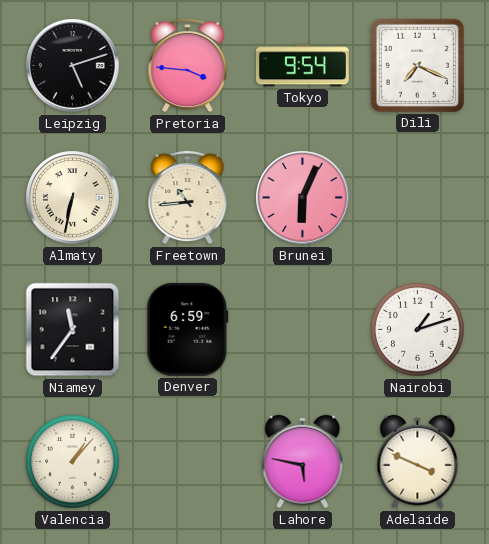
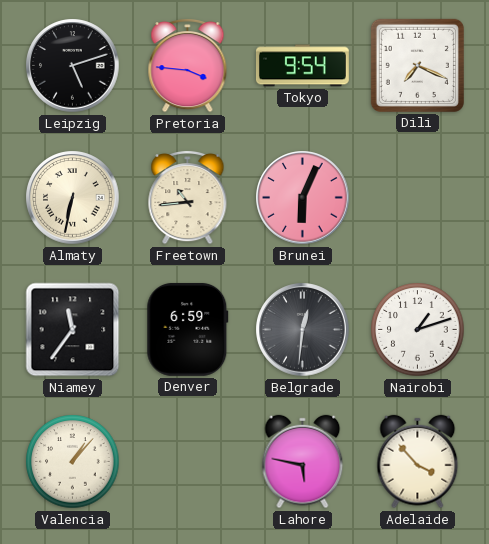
Belgrade: none -> 12:31 (303, 330)
Adelaide: 3:49 -> 3:53 (418, 462)
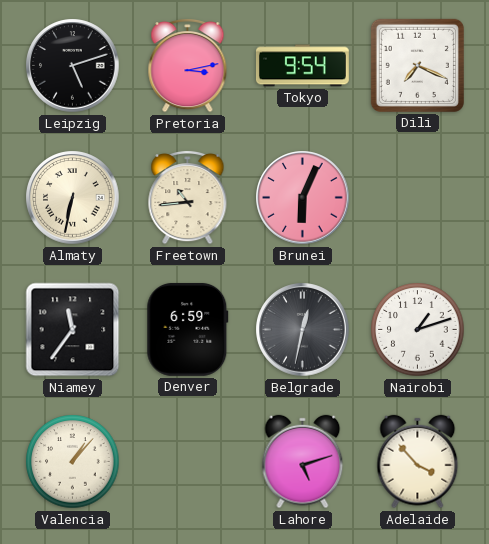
Pretoria: 3:46 -> 3:13 (188, 65)
Belgrade: 12:31 -> 12:32 (303, 330)
Lahore: 5:47 -> 5:12 (303, 462)
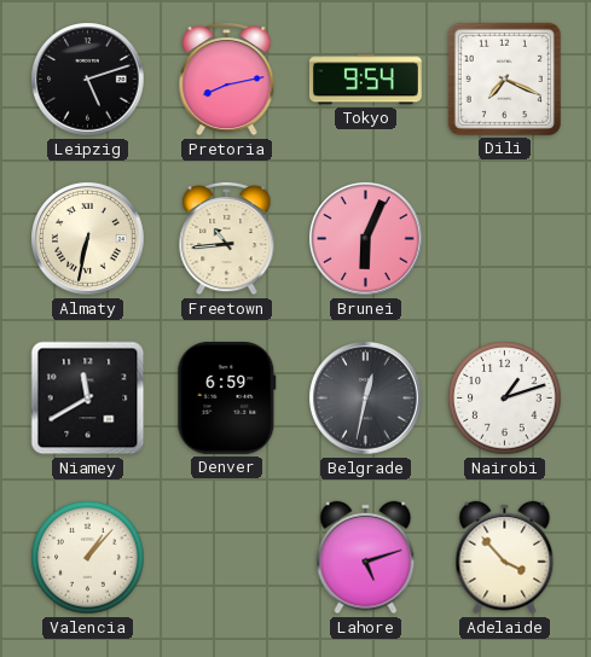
Pretoria: 3:13 -> 8:13 (227, 79)
Niamey: 11:36 -> 11:40 (88, 399)
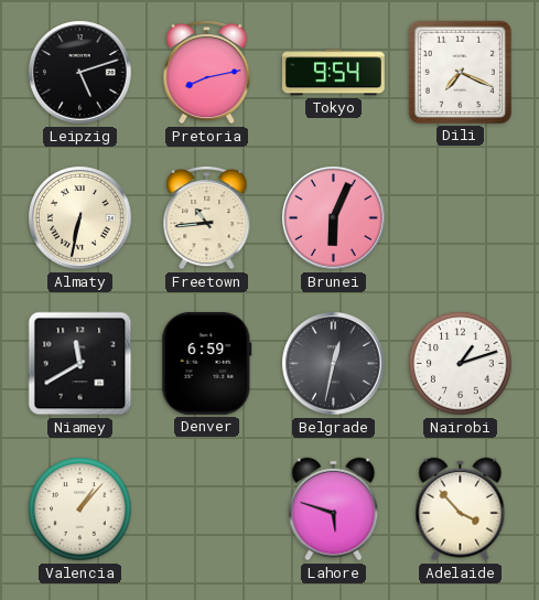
Lahore: 5:12 -> 5:48 (334, 510)
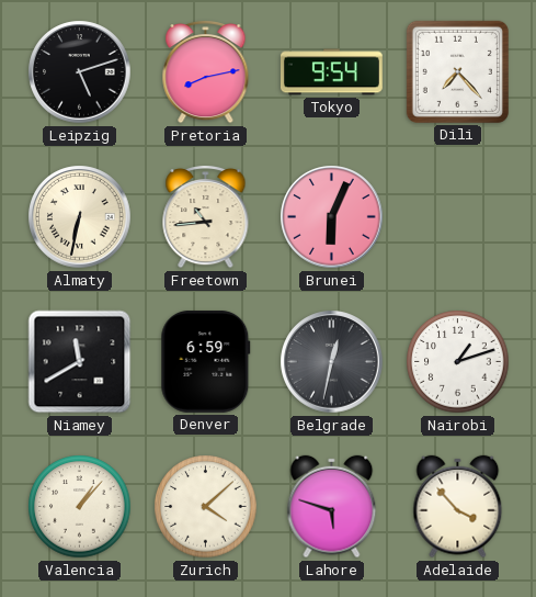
Dili: 7:19 -> 7:23 (457, 71)
Zurich: none -> 4:08 (206, 507)
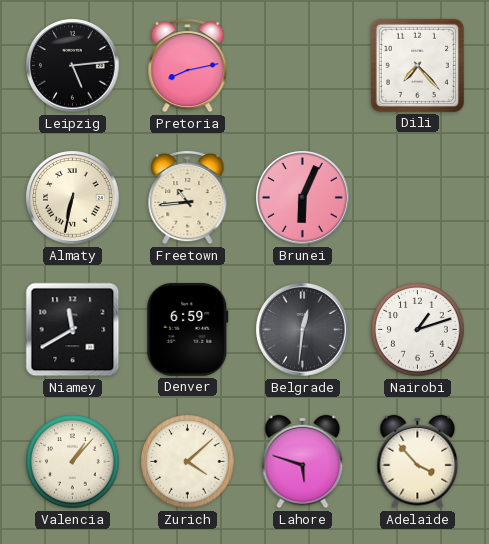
Leipzig: 5:12 -> 5:14 (73, 66)
Tokyo: 9:54 -> none (331, 72)
Belgrade: 12:32 -> 12:31 (303, 330)
